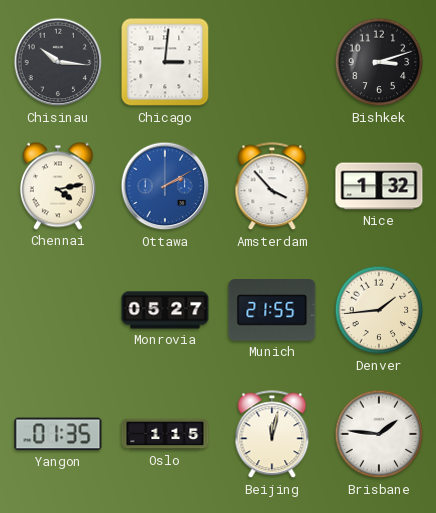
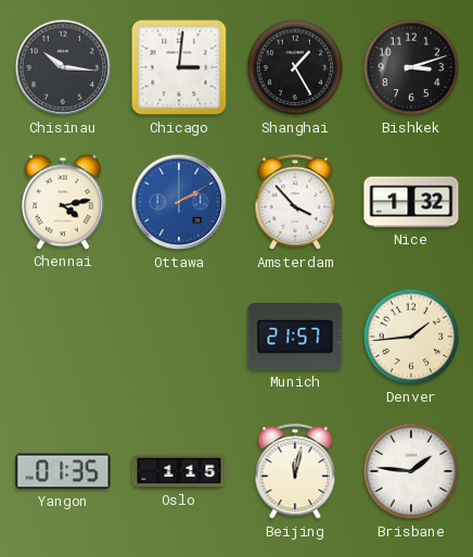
Shanghai: none -> 1:25 (295, 67)
Monrovia: 05:27 -> none (165, 310)
Munich: 21:55 -> 21:57 (295, 338)
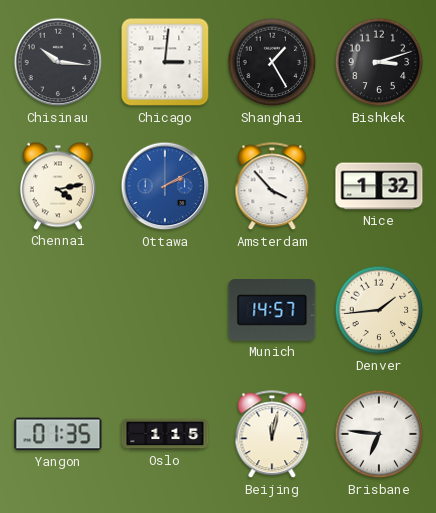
Munich: 21:57 -> 14:57 (272, 311)
Brisbane: 1:46 -> 6:46 (379, 434)
